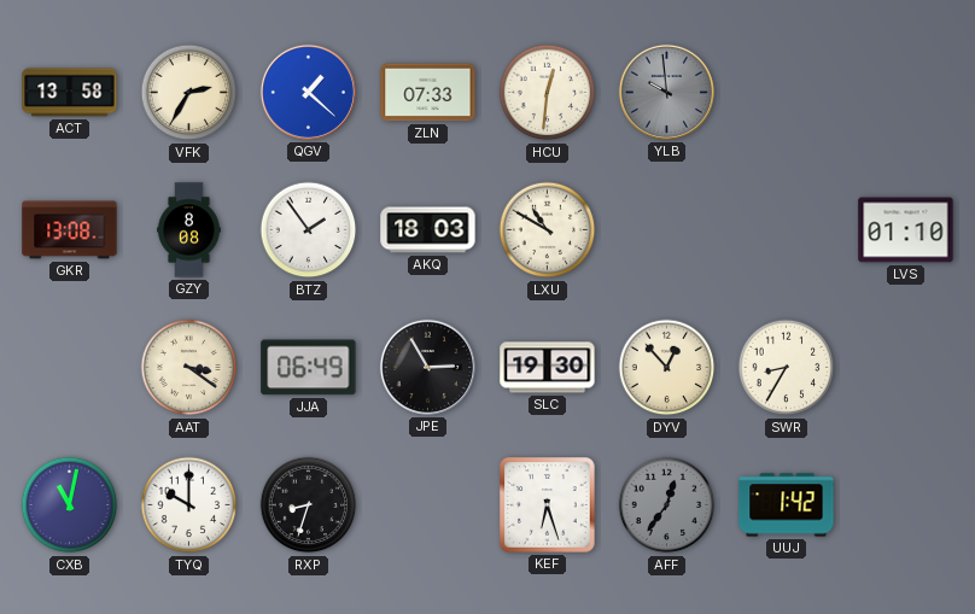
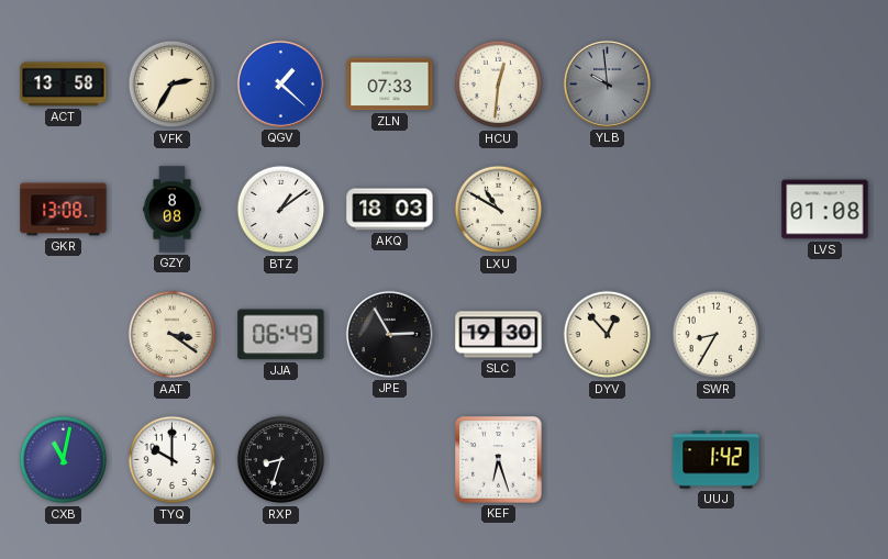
BTZ: 1:54 -> 1:09 (281, 210)
LVS: 01:10 -> 01:08 (825, 210)
AFF: 12:36 -> none (667, 505)
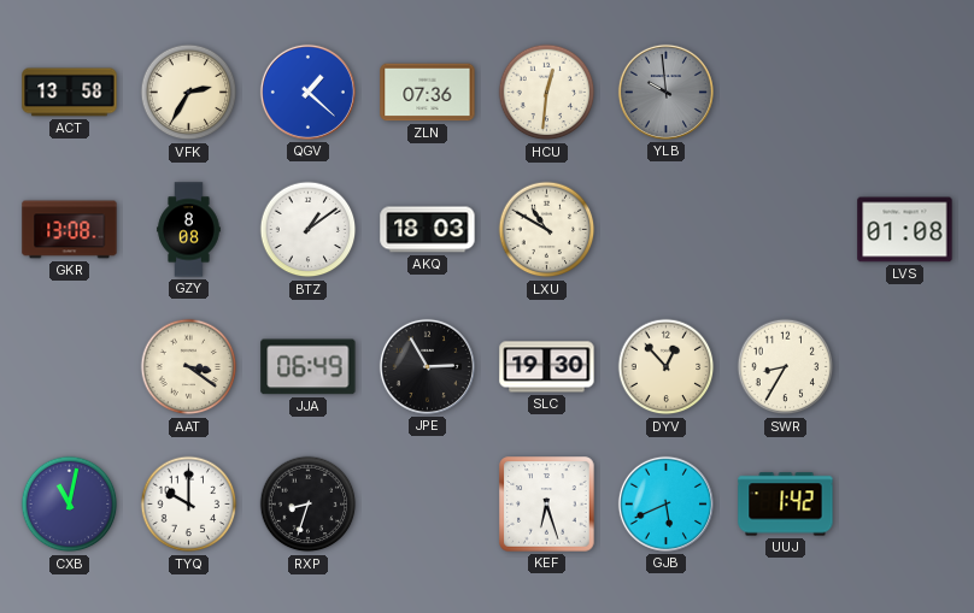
ZLN: 07:33 -> 07:36 (428, 93)
GJB: none -> 5:41 (665, 503)
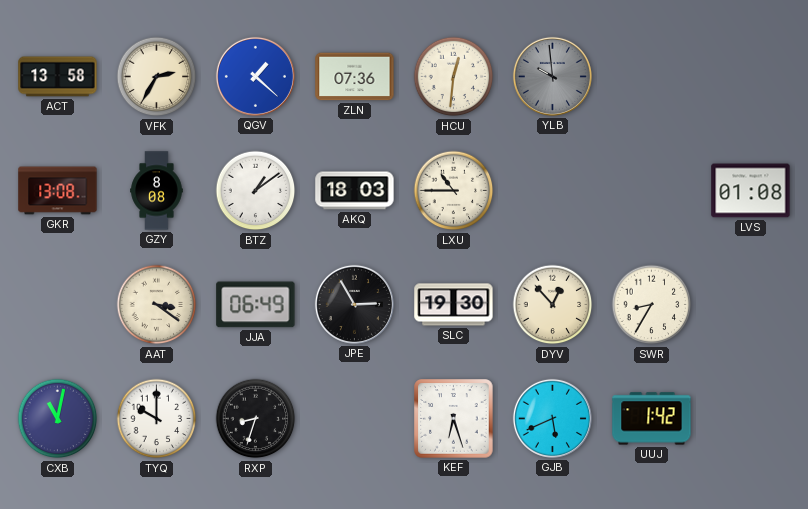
LXU: 10:50 -> 10:45 (454, 191)
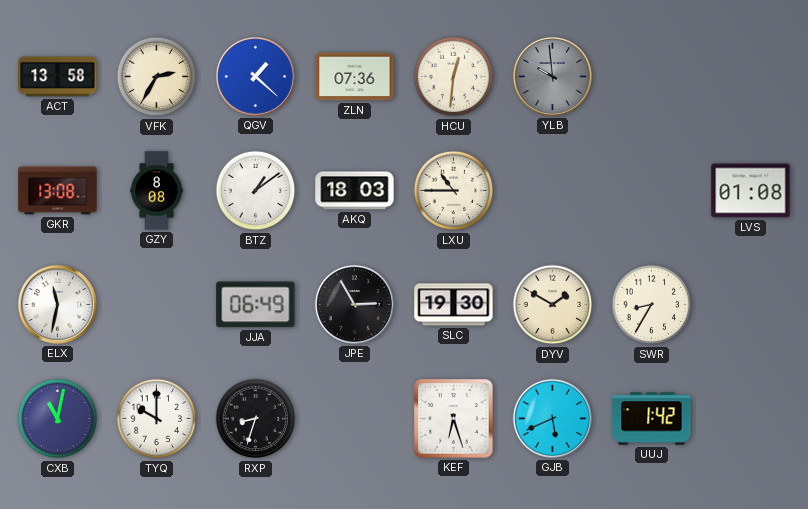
ELX: none -> 11:32 (57, 304)
AAT: 3:21 -> none (157, 305)
DYV: 12:53 -> 1:50 (553, 305)
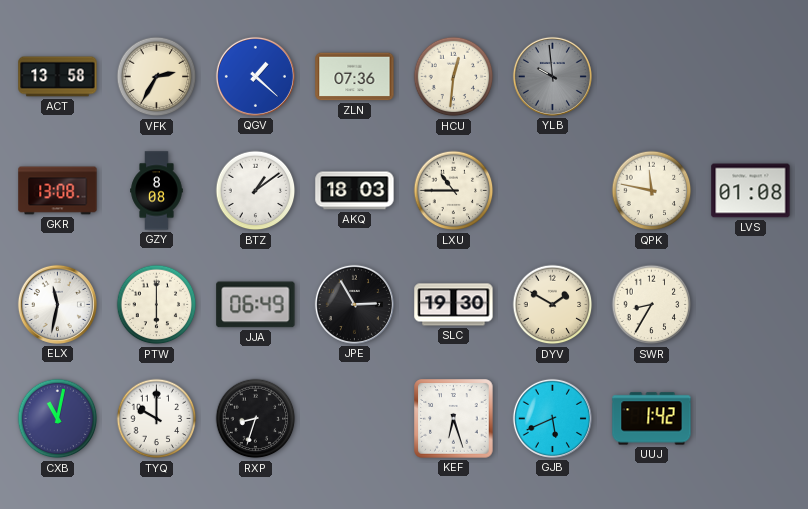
QPK: none -> 11:47 (652, 191)
PTW: none -> 6:00 (157, 305)
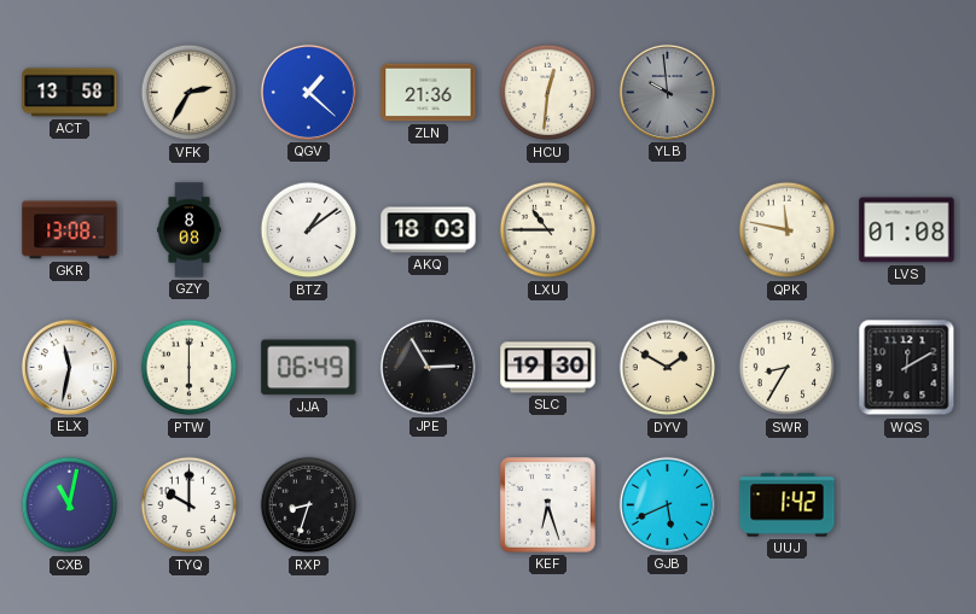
ZLN: 07:36 -> 21:36 (429, 93)
WQS: none -> 12:10 (907, 368)
